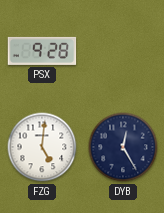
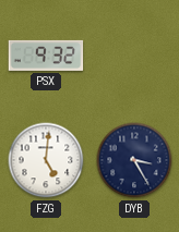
PSX: 9:28 -> 9:32 (46, 56)
DYB: 12:25 -> 3:25 (134, 160)
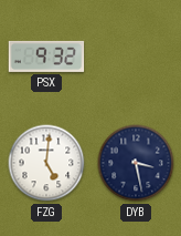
DYB: 3:25 -> 3:28 (136, 163)
